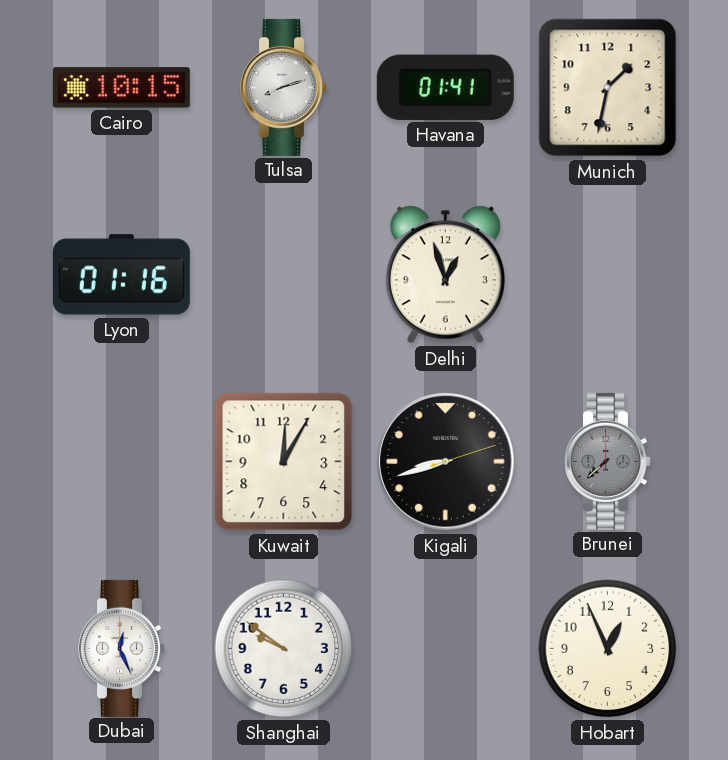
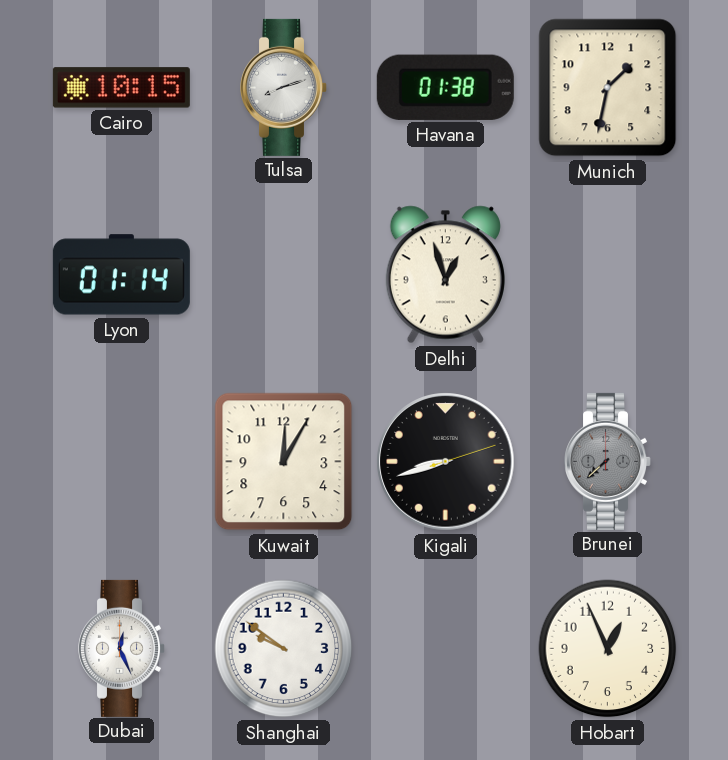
Havana: 01:41 -> 01:38 (445, 87)
Lyon: 01:16 -> 01:14 (121, 275)
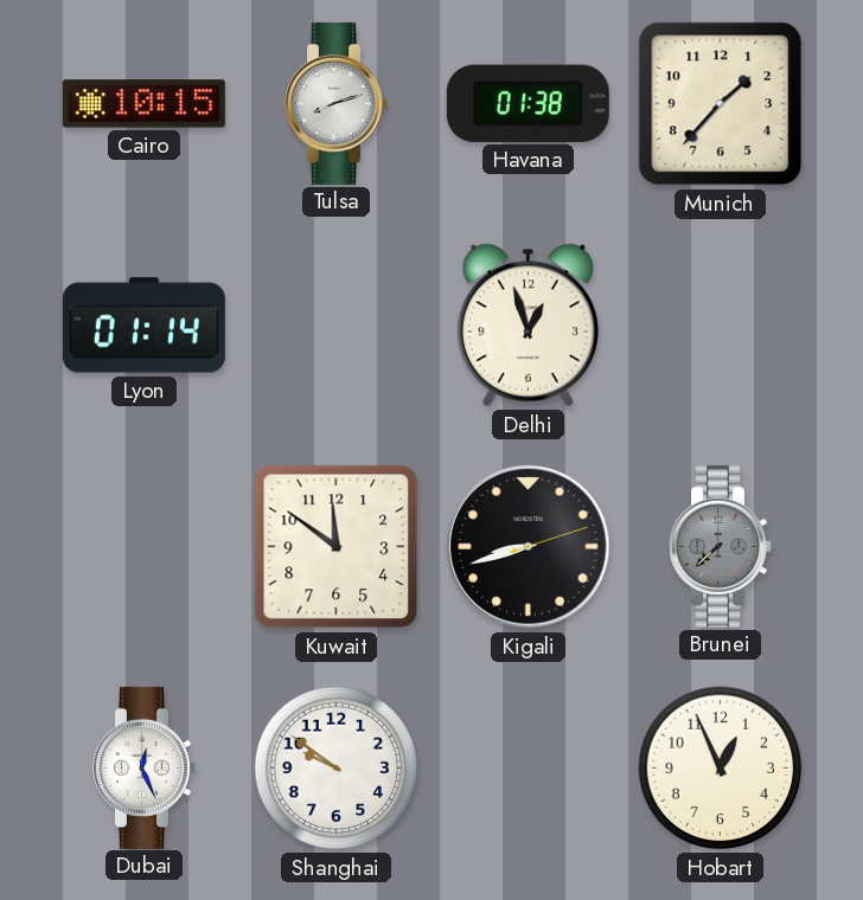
Munich: 1:32 -> 1:37 (721, 104)
Kuwait: 12:05 -> 11:51 (337, 547)
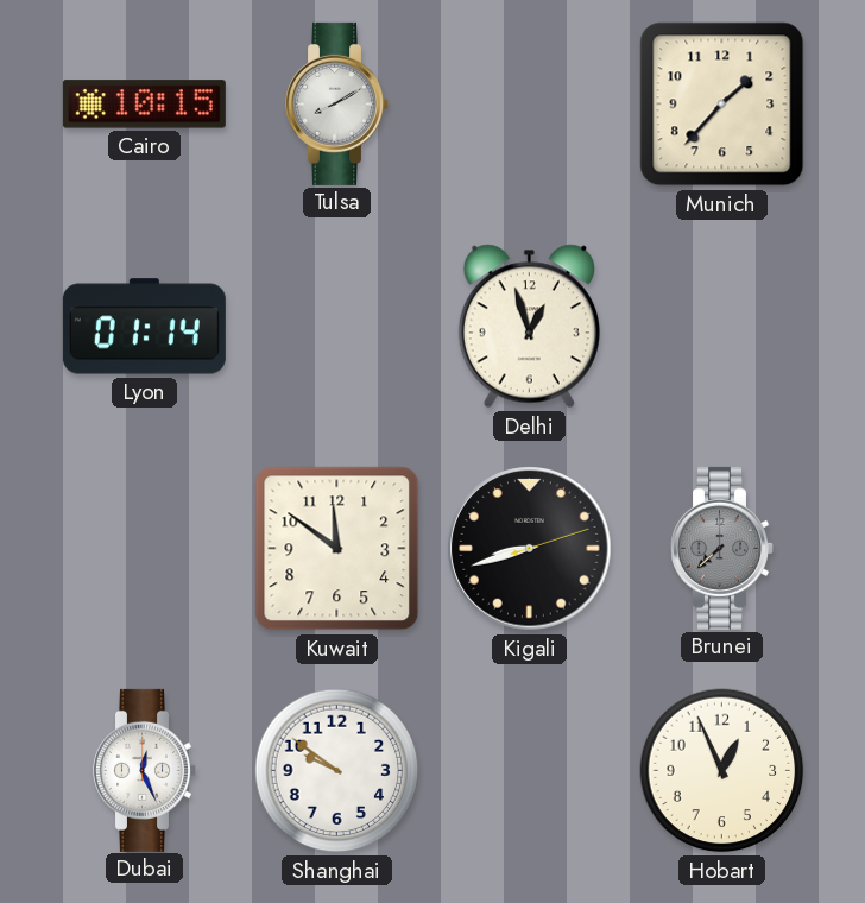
Tulsa: 8:12 -> 8:10 (337, 103)
Havana: 01:38 -> none (528, 103)
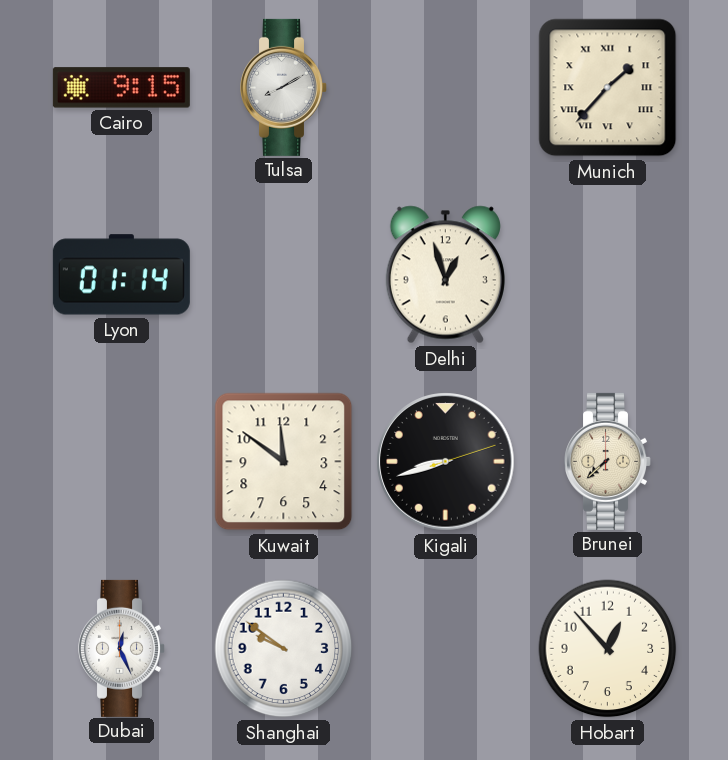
Cairo: 10:15 -> 9:15 (121, 88)
Munich numerals: Arabic -> Roman (608, 88)
Brunei dial: grey -> cream (608, 461)
Hobart: 12:56 -> 12:53 (608, 649)
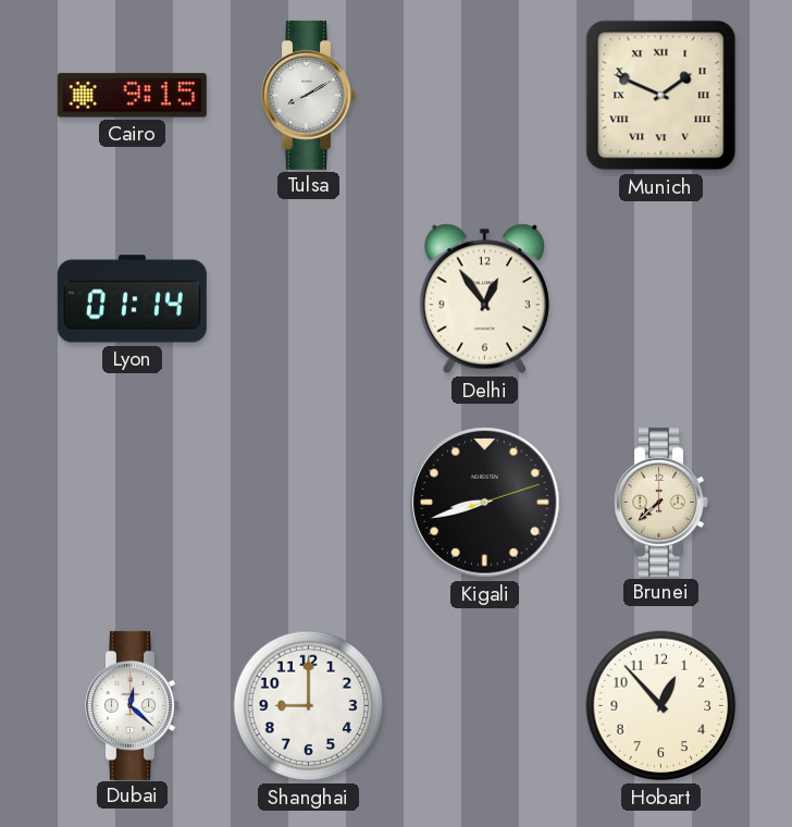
Munich: 1:37 -> 1:49 (661, 96)
Delhi: 12:57 -> 12:54 (484, 299)
Kuwait: 11:51 -> none (284, 462)
Dubai: 12:26 -> 12:22 (133, 705)
Shanghai: 9:51 -> 9:00 (309, 706)
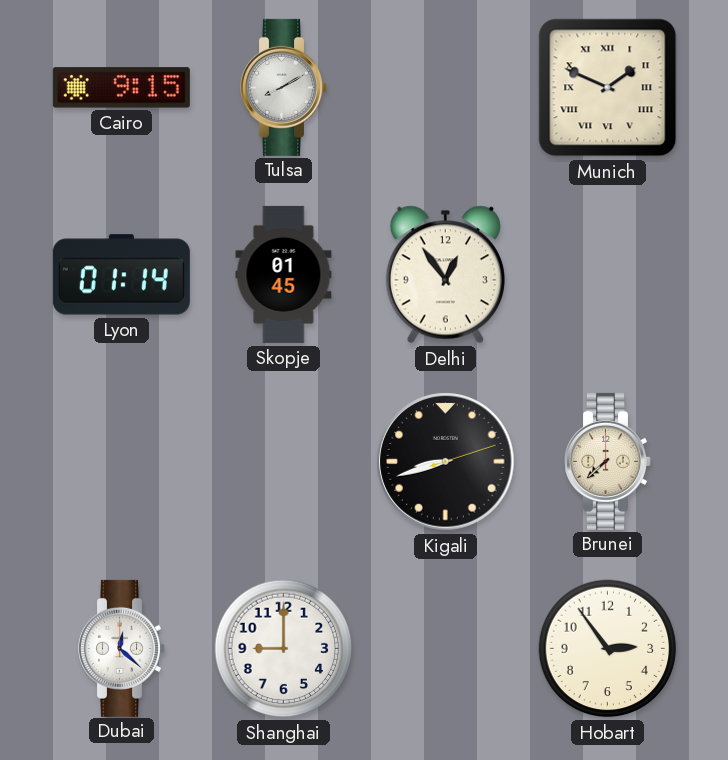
Skopje: none -> 01:45 (284, 274)
Hobart: 12:53 -> 2:54 (608, 649)
